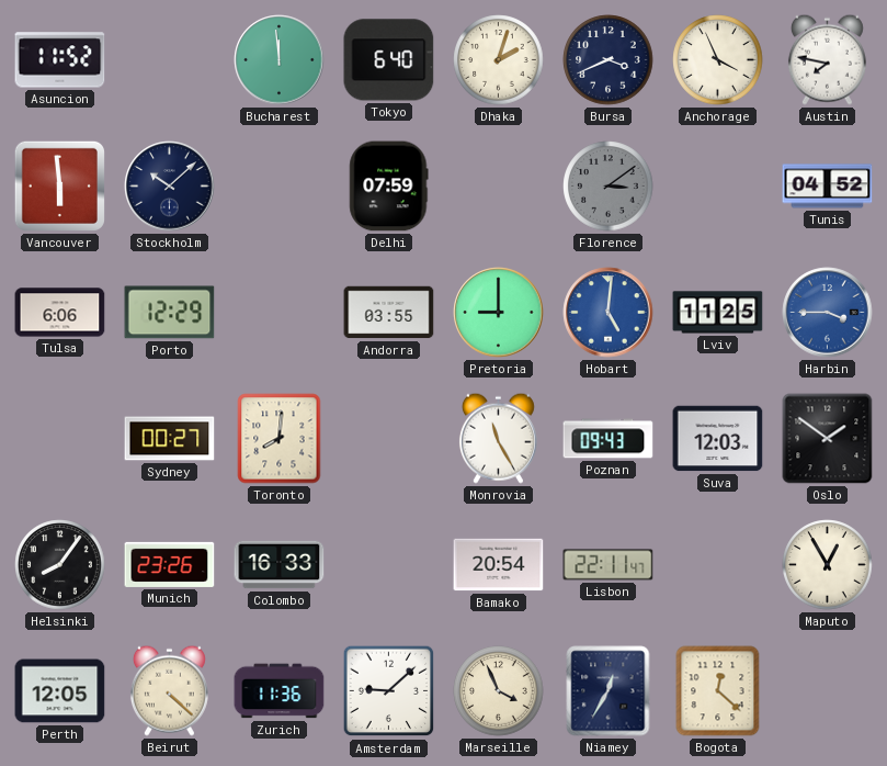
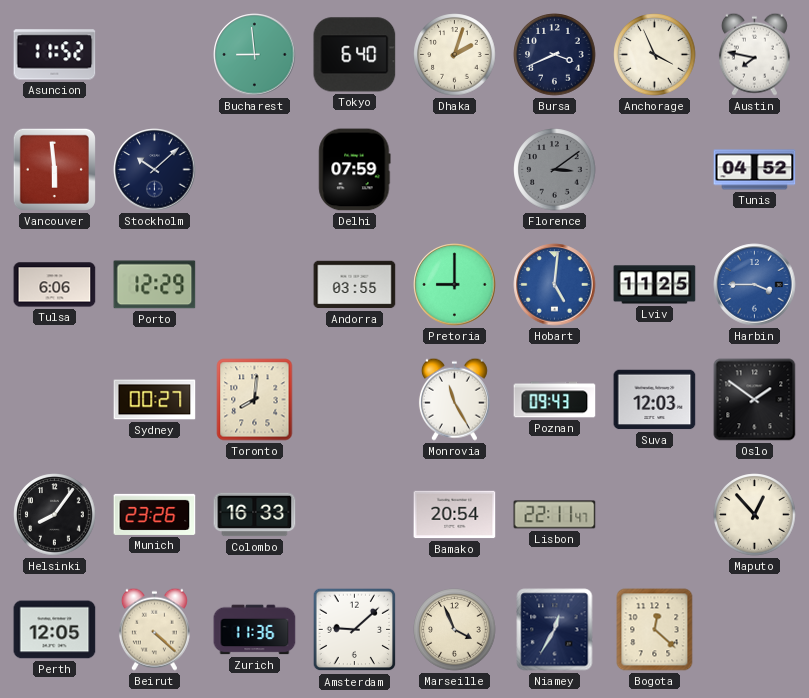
Bucharest: 11:59 -> 8:59 (255, 55)
Maputo: 12:55 -> 12:53 (755, 515)
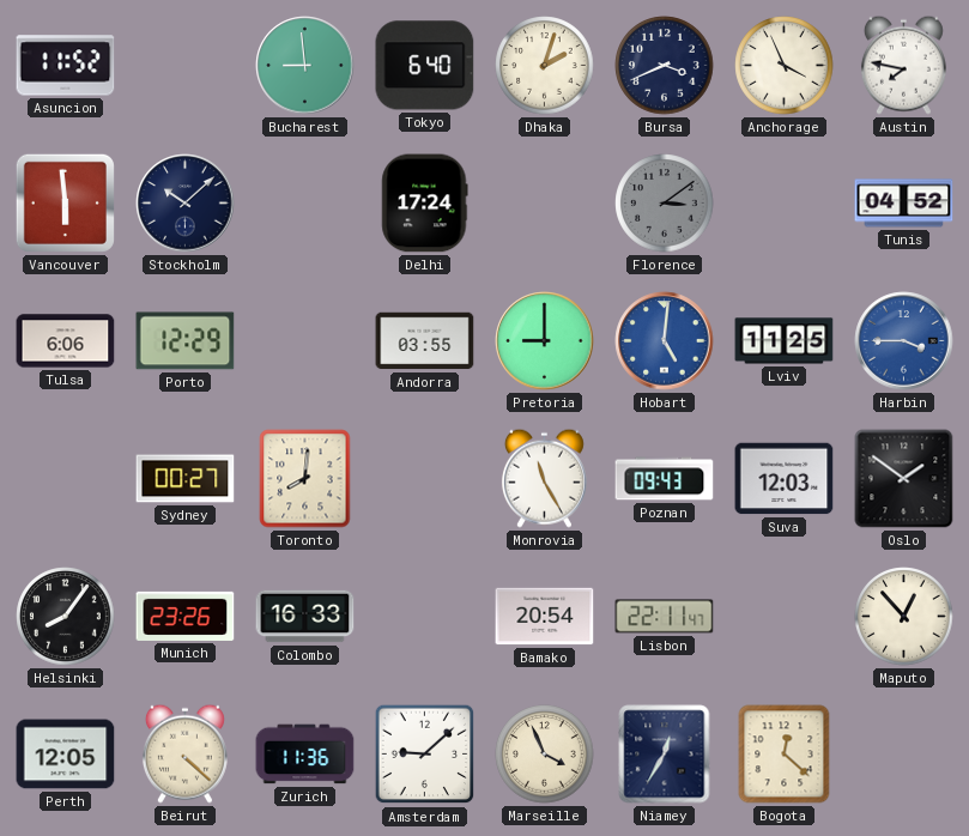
Delhi: 07:59 -> 17:24 (425, 204)
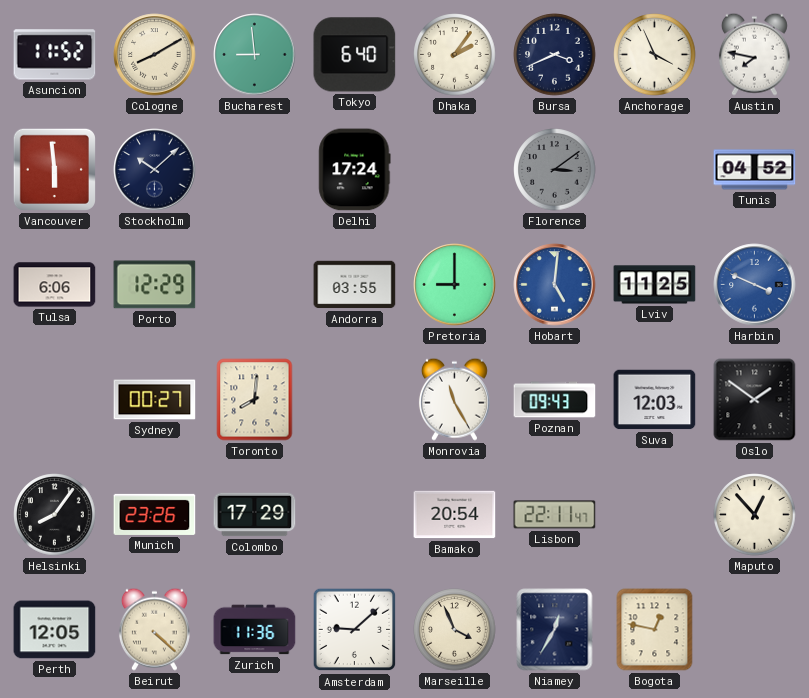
Cologne: none -> 8:10 (155, 55)
Dhaka: 2:03 -> 2:06 (455, 55)
Harbin: 3:45 -> 3:49 (755, 285)
Colombo: 16:33 -> 17:29 (255, 515)
Bogota: 12:22 -> 12:47 (655, 630)
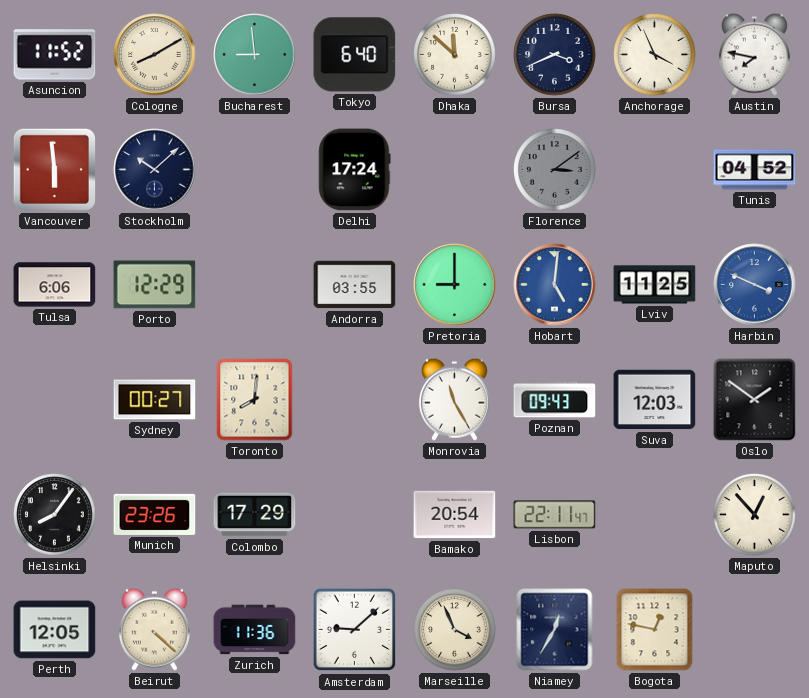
Dhaka: 2:06 -> 11:52 (455, 55)
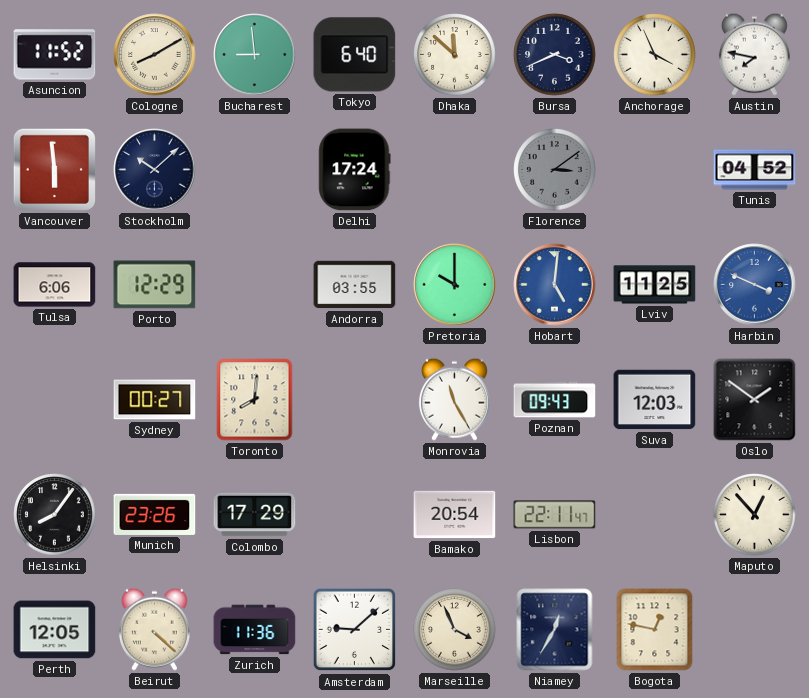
Pretoria: 9:00 -> 10:00 (455, 285)
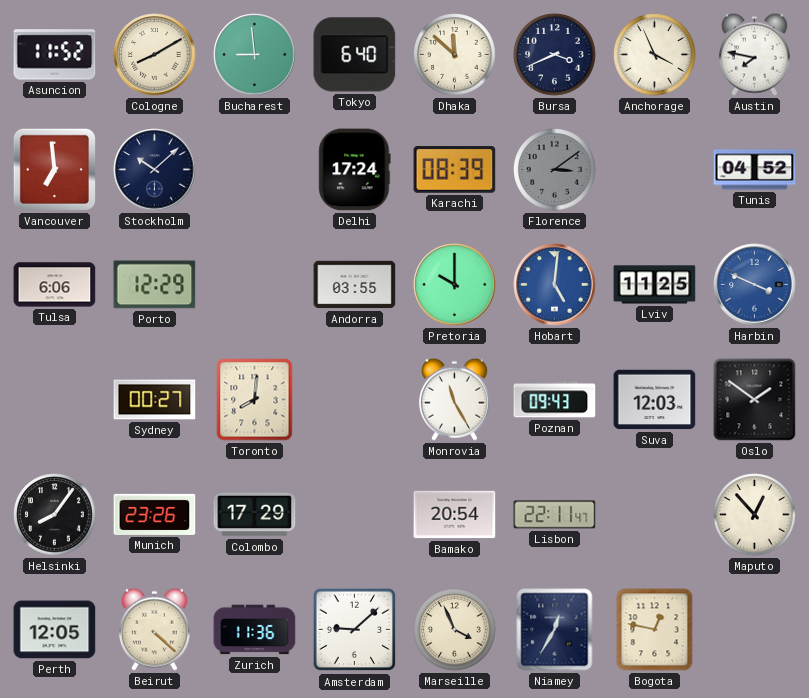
Vancouver: 5:59 -> 6:59 (54, 169)
Karachi: none -> 08:39 (455, 170)
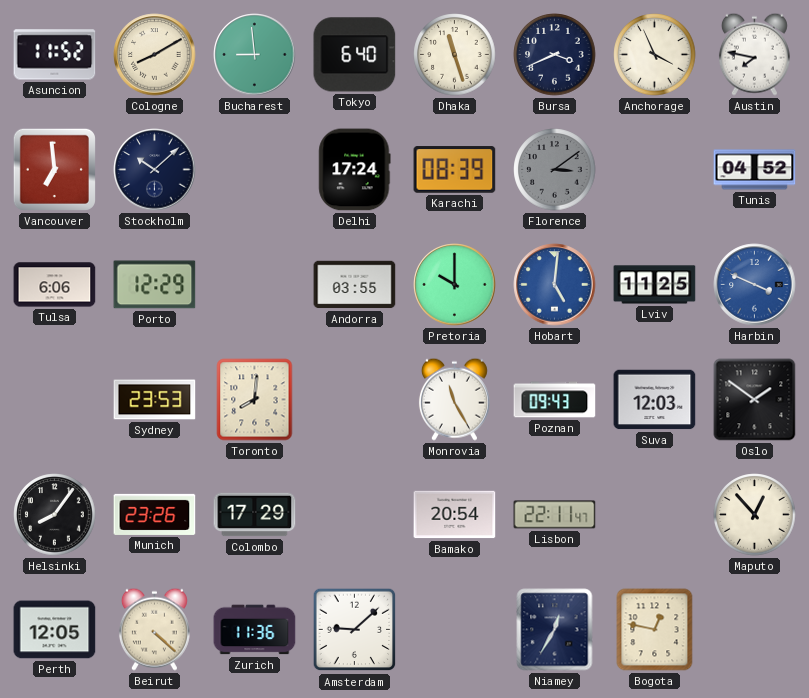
Dhaka: 11:52 -> 11:27 (455, 55)
Sydney: 00:27 -> 23:53 (155, 400)
Marseille: 3:56 -> none (455, 630)
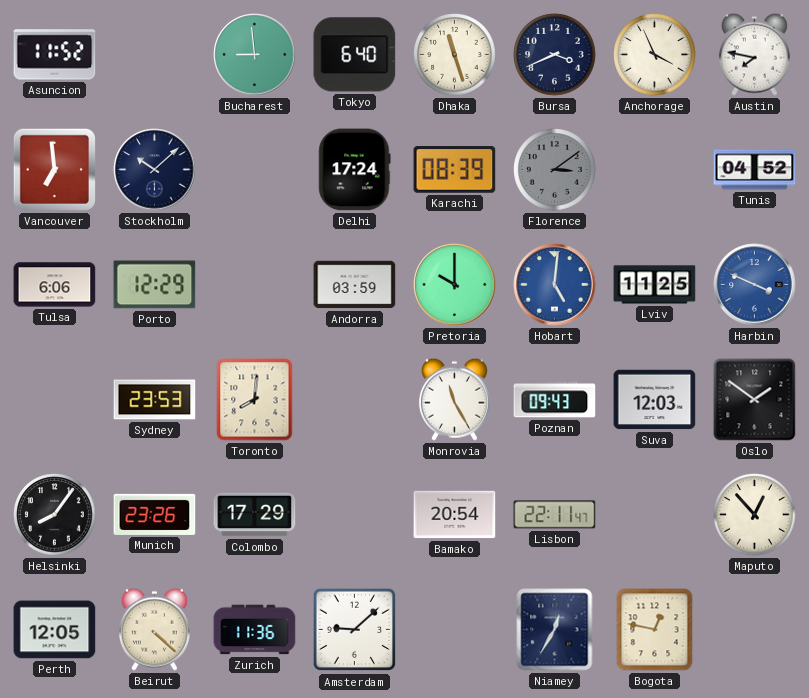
Cologne: 8:10 -> none (155, 55)
Andorra: 03:55 -> 03:59 (355, 285)
